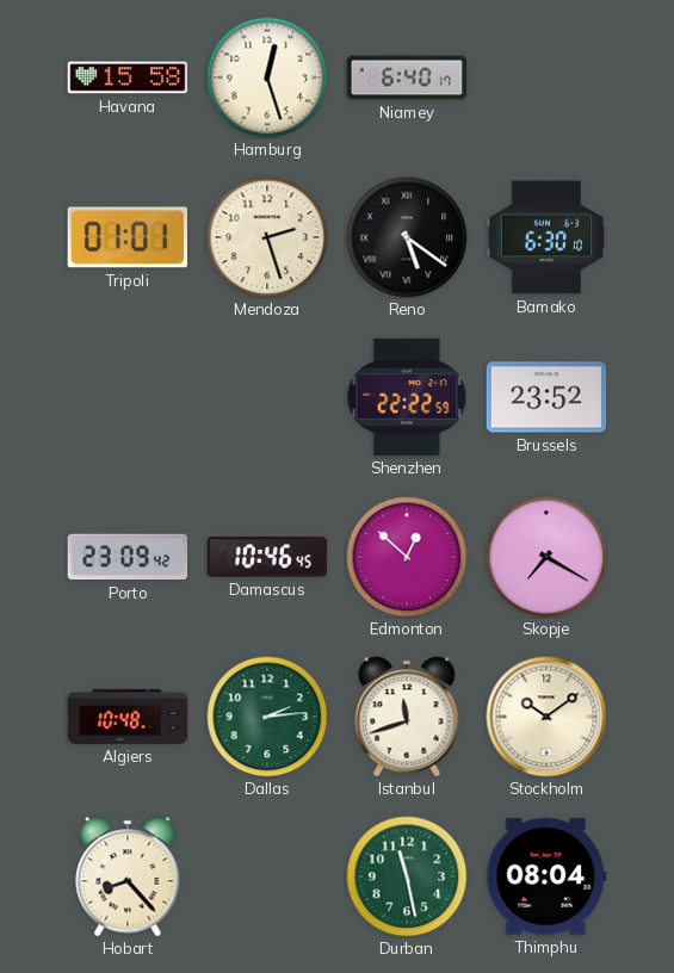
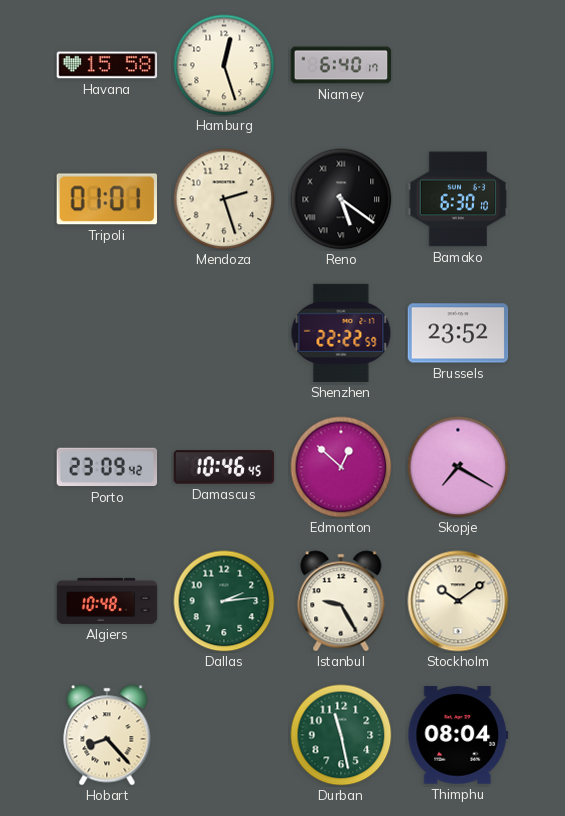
Istanbul: 11:42 -> 9:25 (341, 601)
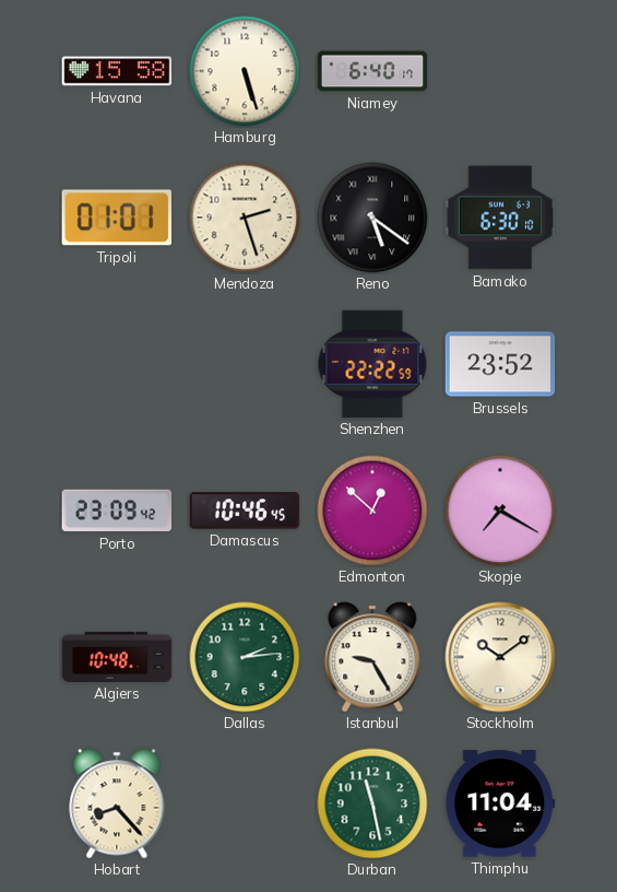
Hamburg: 12:27 -> 5:27 (245, 71)
Thimphu: 08:04 -> 11:04 (500, 803)
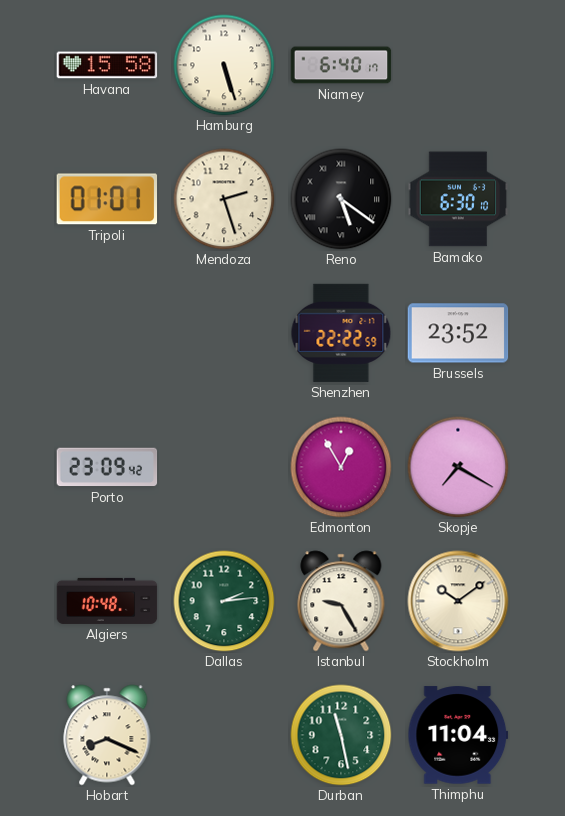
Damascus: 10:46 -> none (245, 510)
Edmonton: 12:52 -> 12:55 (341, 467)
Hobart: 8:23 -> 8:19 (107, 735)
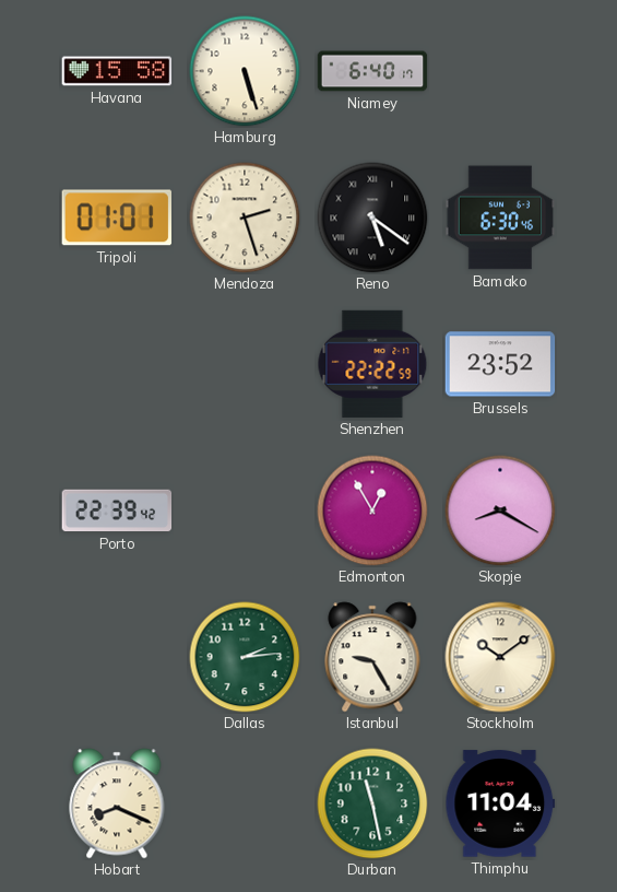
Bamako: 6:30:10 -> 6:30:46 (500, 218)
Porto: 23:09 -> 22:39 (117, 510)
Skopje: 7:20 -> 8:20 (500, 510)
Algiers: 10:48 -> none (107, 601)
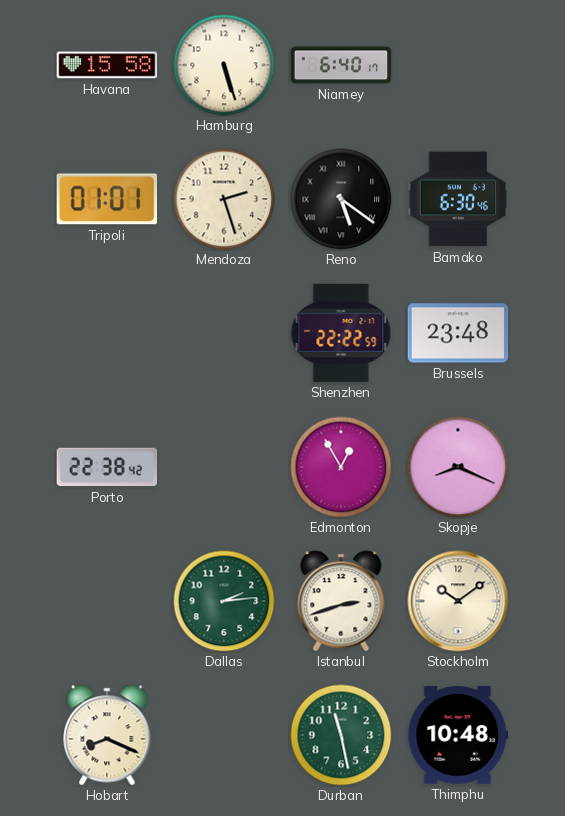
Brussels: 23:52 -> 23:48 (458, 333)
Porto: 22:39 -> 22:38 (107, 467)
Skopje: 8:20 -> 8:19 (458, 467)
Istanbul: 9:25 -> 2:42 (341, 601)
Thimphu: 11:04 -> 10:48 (458, 735)
